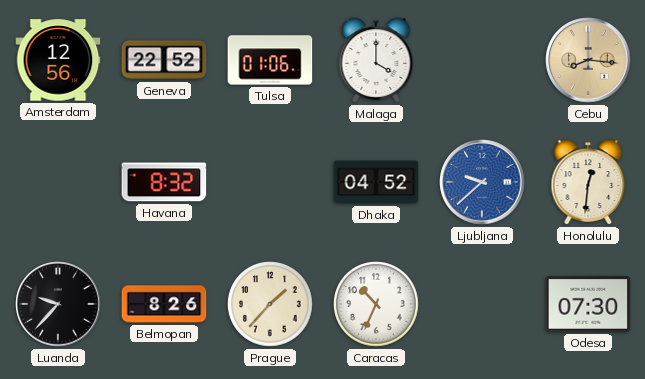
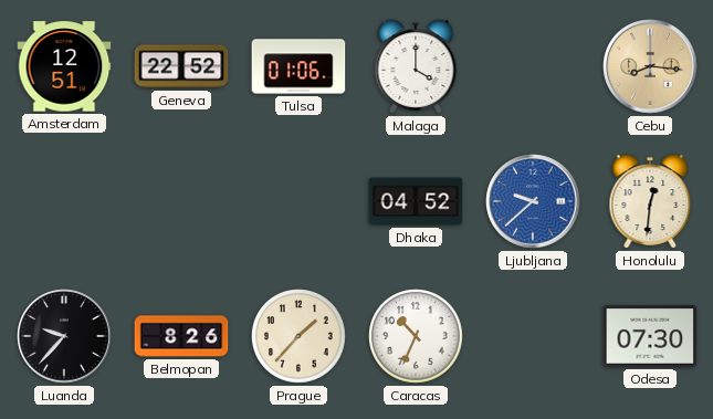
Amsterdam: 12:56 -> 12:51 (64, 66)
Havana: 8:32 -> none (164, 182)
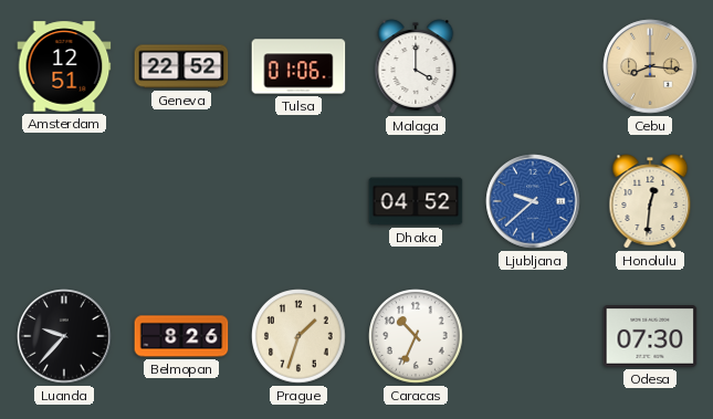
Prague: 1:37 -> 1:33 (298, 336)
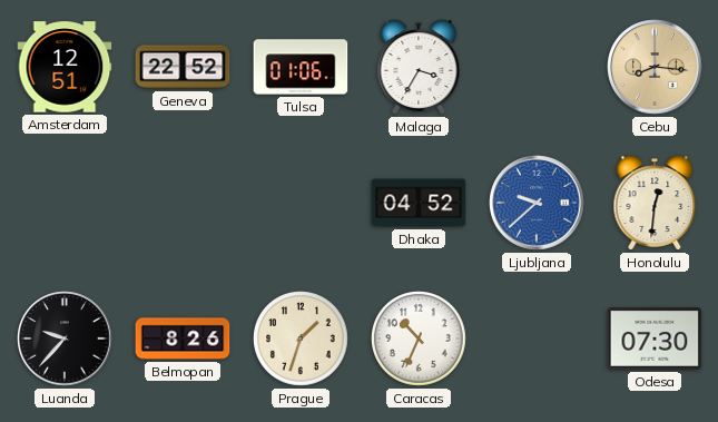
Malaga: 4:00 -> 3:35 (419, 67)
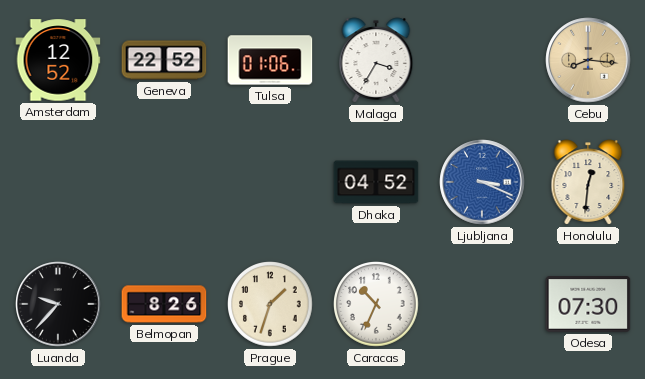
Amsterdam: 12:51 -> 12:52 (58, 60)
Ljubljana: 9:38 -> 3:19 (482, 182)
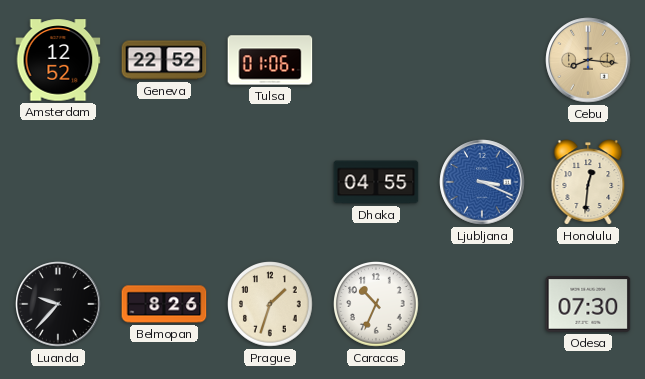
Malaga: 3:35 -> none (376, 60)
Dhaka: 04:52 -> 04:55 (376, 182)
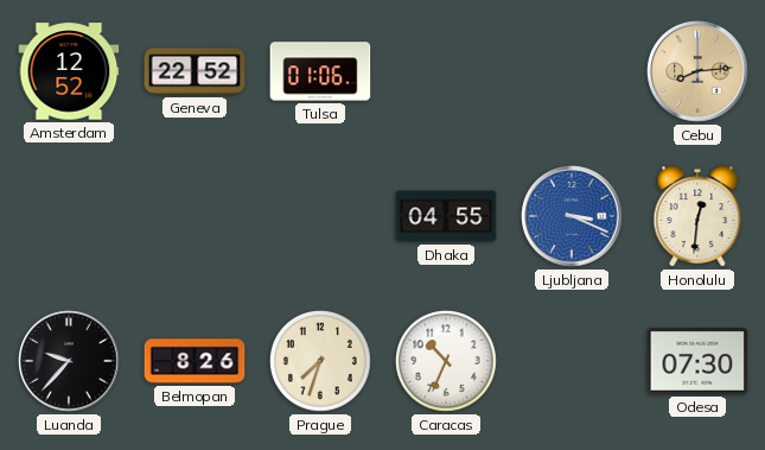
Cebu: 8:16 -> 8:14 (697, 71)
Prague: 1:33 -> 7:33 (320, 361)
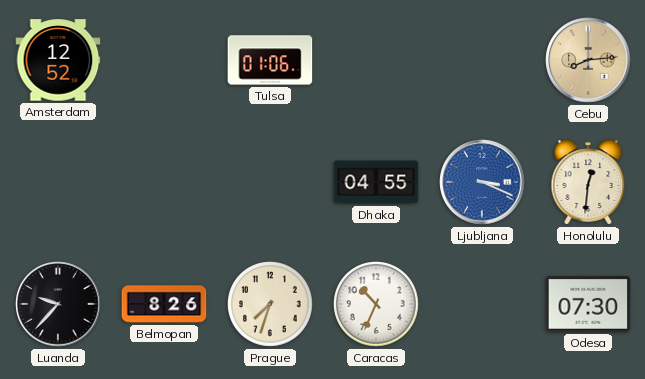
Geneva: 22:52 -> none (195, 71)
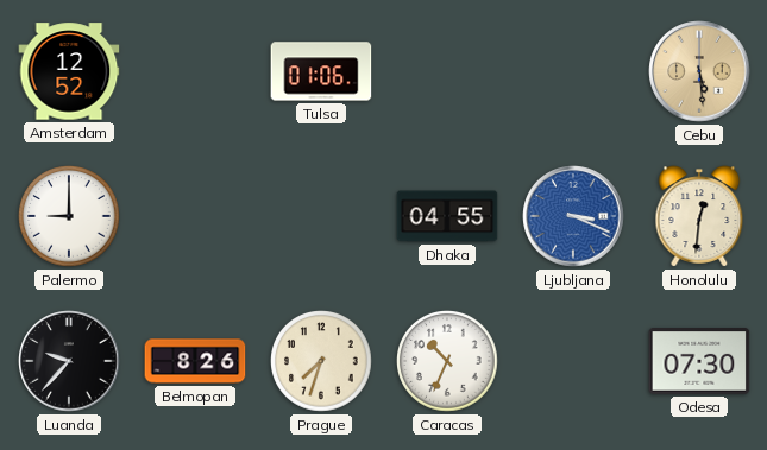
Cebu: 8:14 -> 5:29 (699, 71)
Palermo: none -> 9:00 (69, 216)
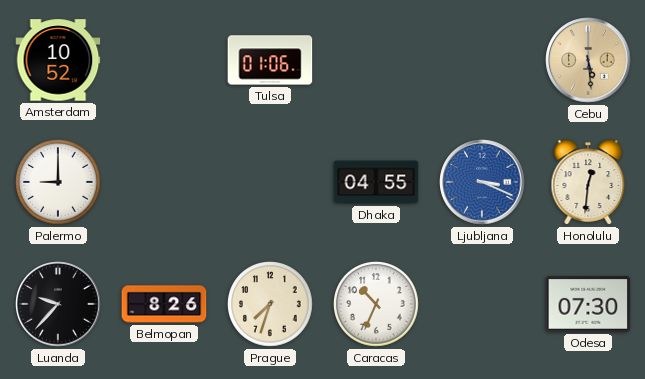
Amsterdam: 12:52 -> 10:52 (58, 60)
